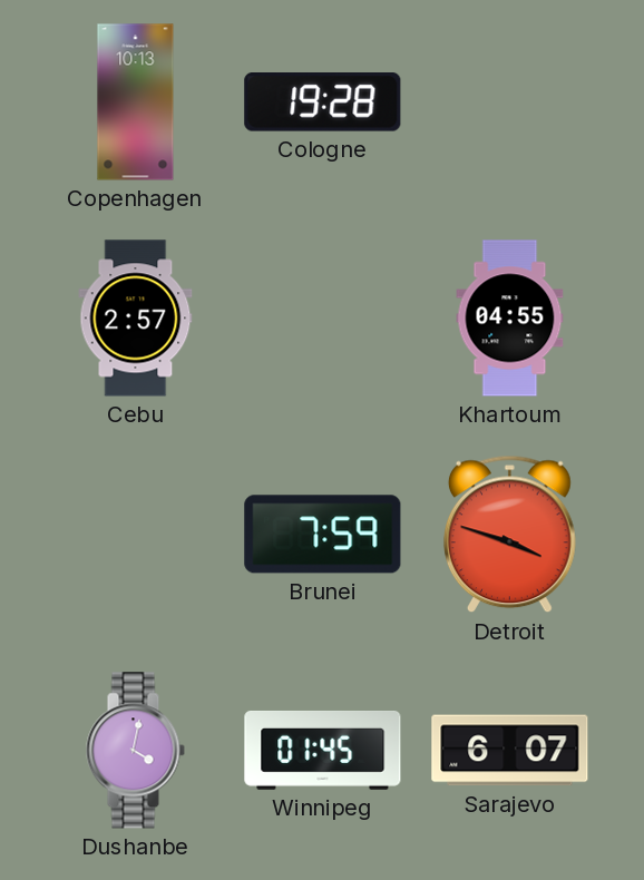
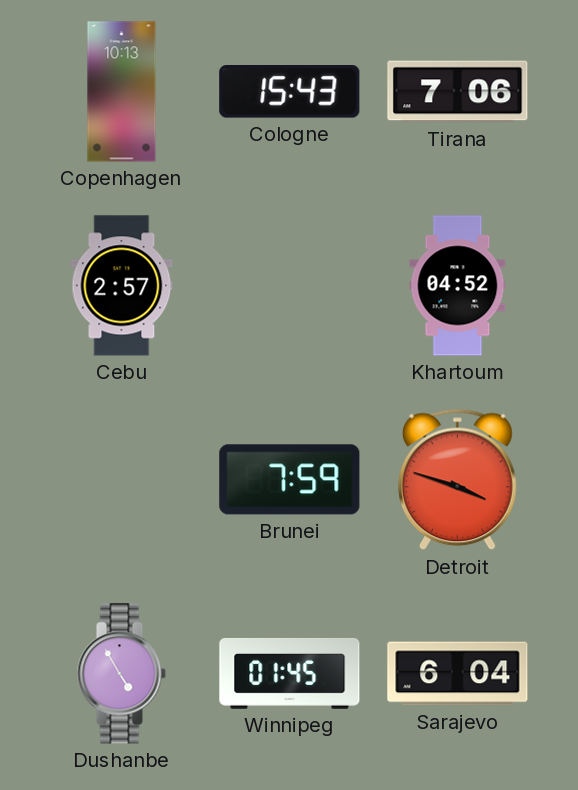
Cologne: 19:28 -> 15:43 (290, 92)
Tirana: none -> 7:06 (458, 92)
Khartoum: 04:55 -> 04:52 (458, 286)
Dushanbe: 4:02 -> 4:55 (121, 674)
Sarajevo: 6:07 -> 6:04 (458, 674)
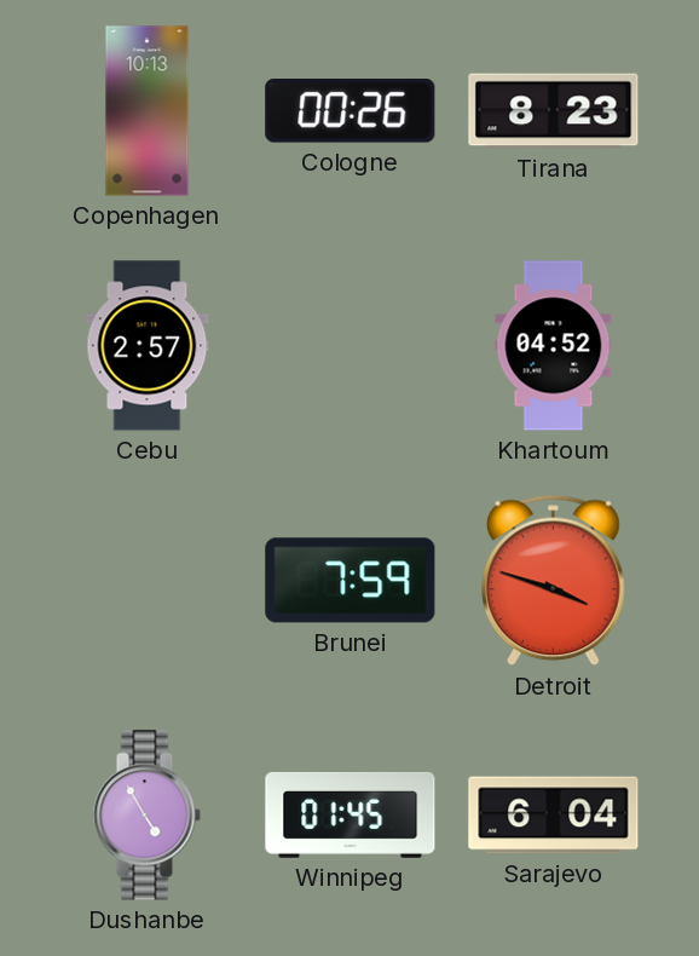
Cologne: 15:43 -> 00:26 (351, 111)
Tirana: 7:06 -> 8:23 (554, 111)
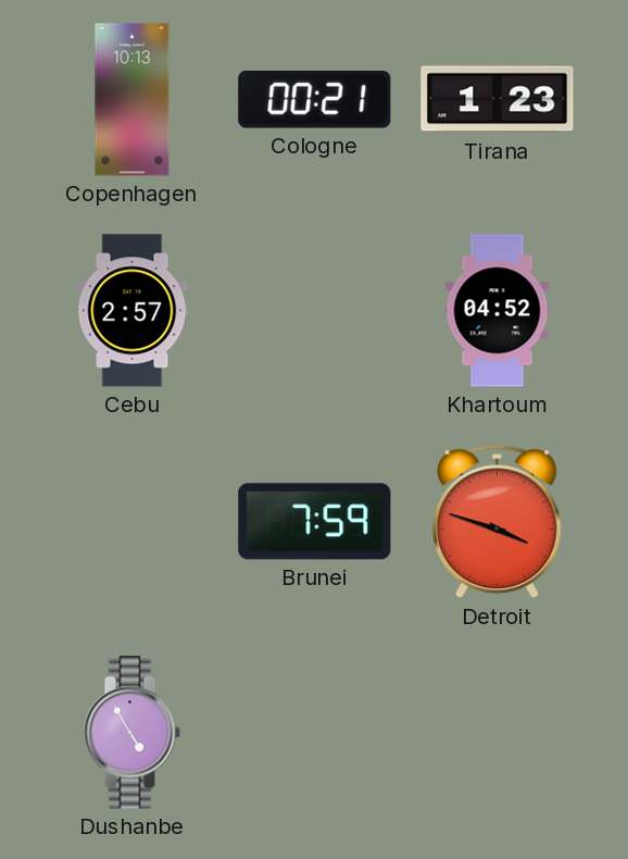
Cologne: 00:26 -> 00:21 (315, 100)
Tirana: 8:23 -> 1:23 (498, 100)
Winnipeg: 01:45 -> none (351, 814)
Sarajevo: 6:04 -> none (554, 816)
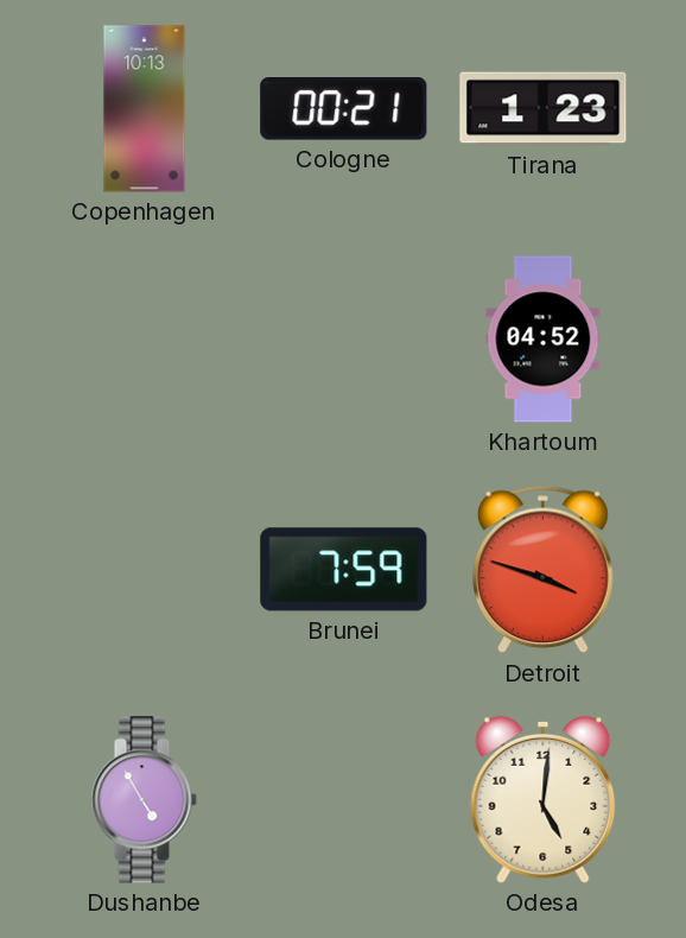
Cebu: 2:57 -> none (133, 311)
Odesa: none -> 5:01 (544, 799)
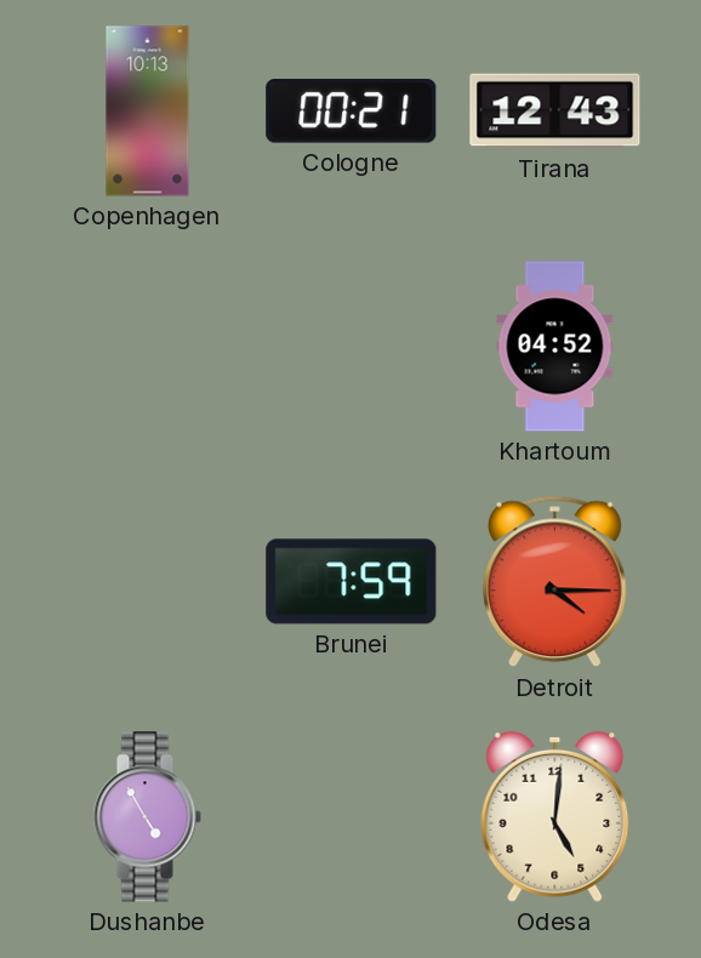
Tirana: 1:23 -> 12:43 (555, 112)
Detroit: 3:48 -> 4:15 (555, 582)
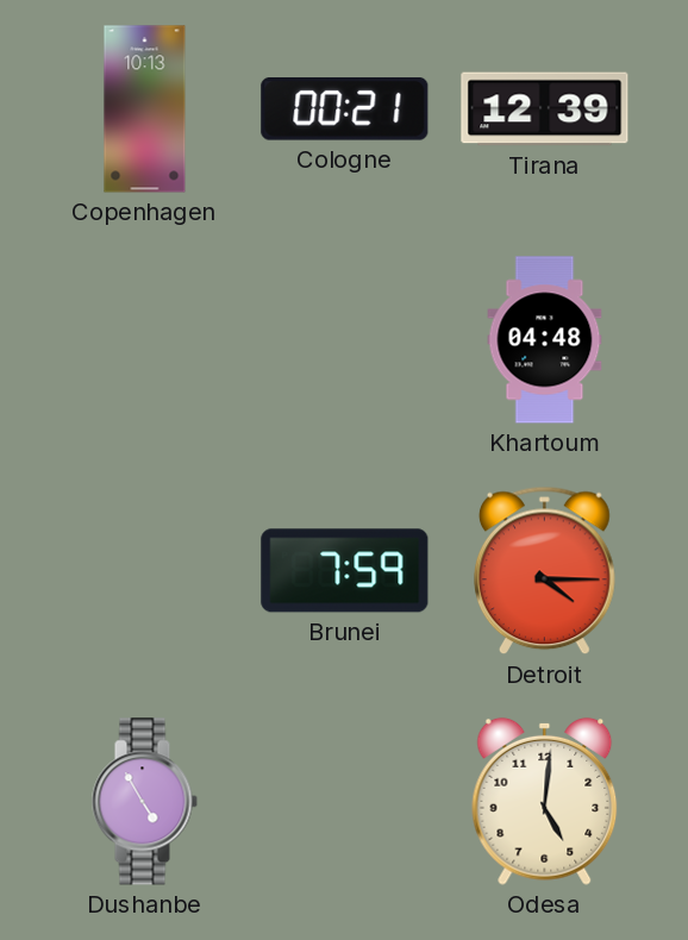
Tirana: 12:43 -> 12:39 (545, 109)
Khartoum: 04:52 -> 04:48 (545, 340)
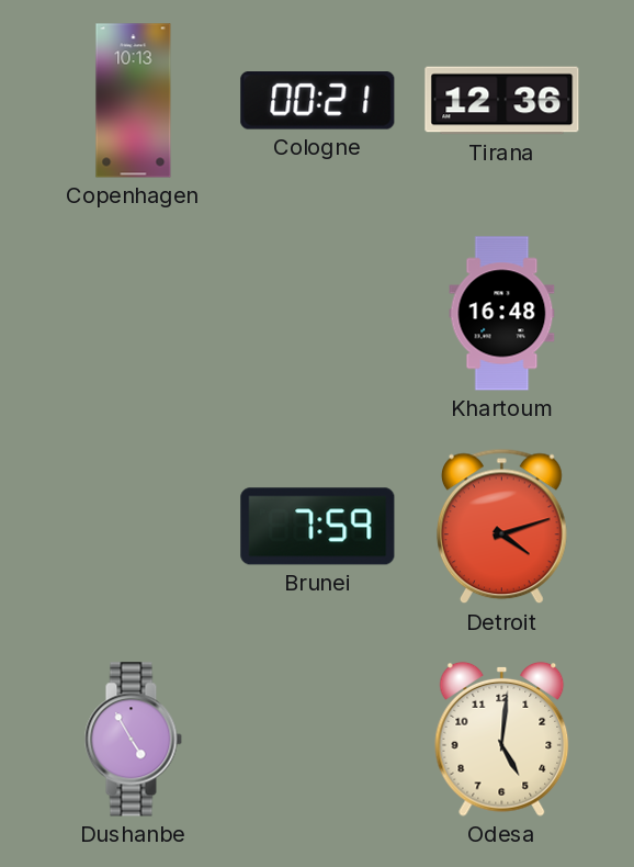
Tirana: 12:39 -> 12:36 (502, 101)
Khartoum: 04:48 -> 16:48 (502, 314)
Detroit: 4:15 -> 4:12 (502, 527)
